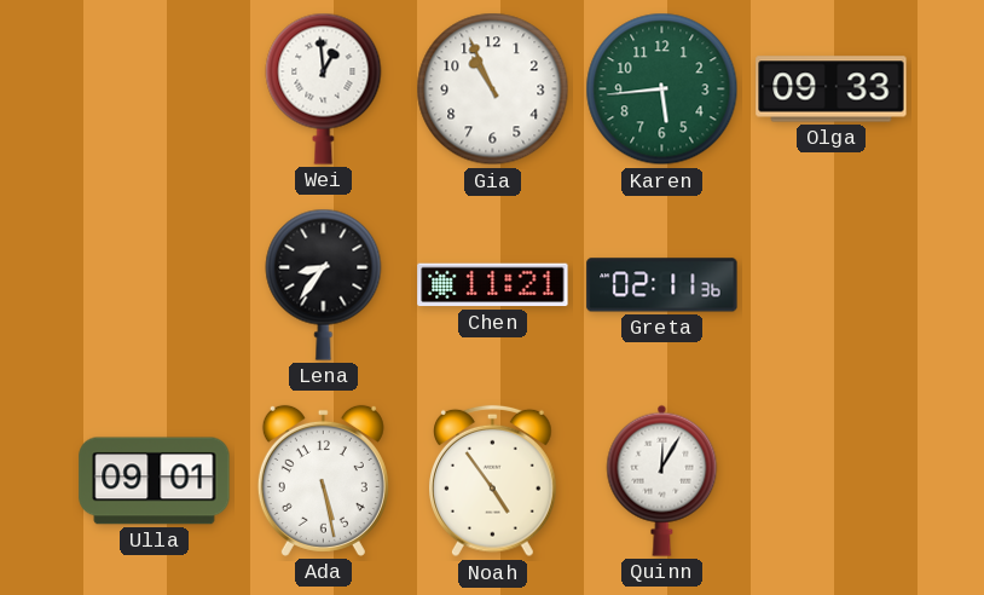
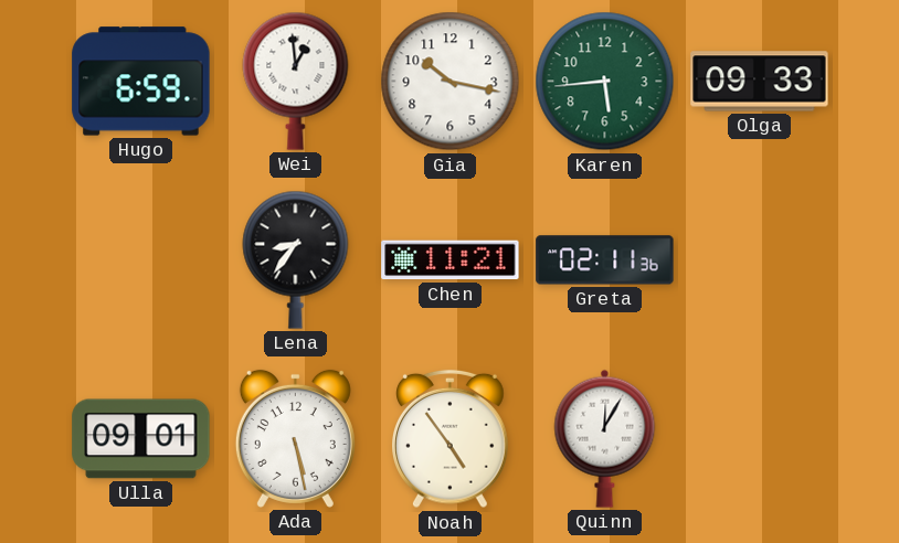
Hugo: none -> 6:59 (141, 82)
Gia: 10:56 -> 10:17 (451, 82)
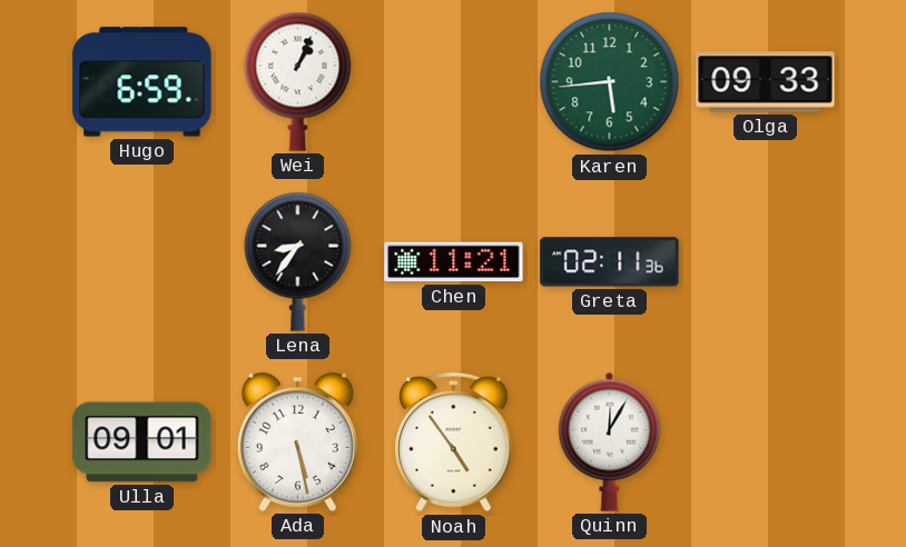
Wei: 12:59 -> 1:04 (298, 81)
Gia: 10:17 -> none (451, 82)
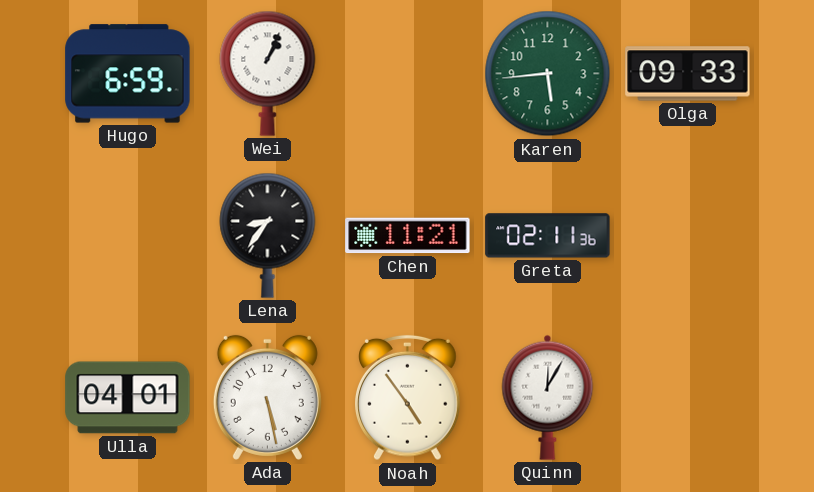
Ulla: 09:01 -> 04:01 (128, 398)
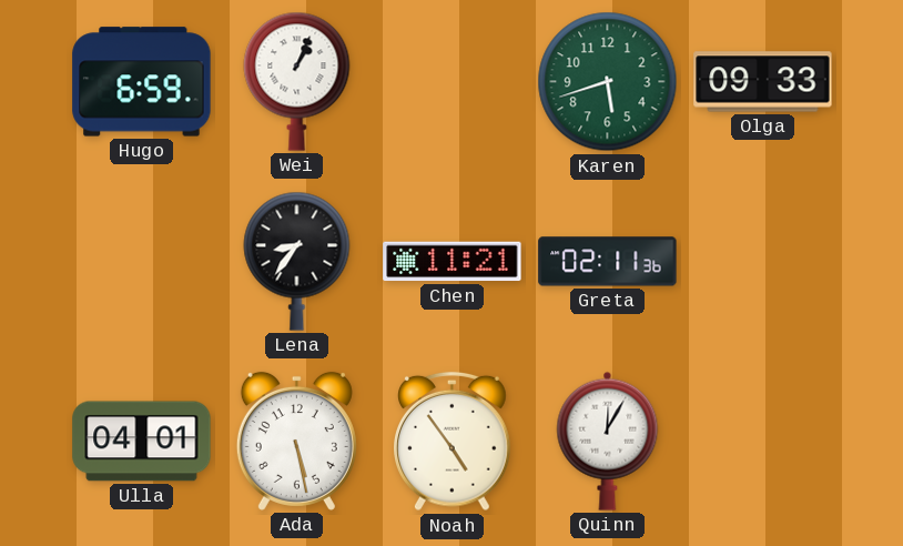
Karen: 5:44 -> 5:42 (608, 82)
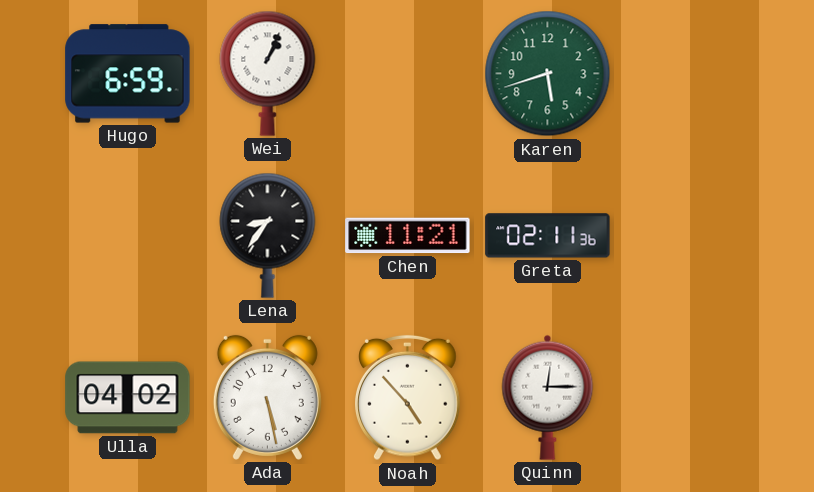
Olga: 09:33 -> none (763, 82)
Ulla: 04:01 -> 04:02 (128, 398)
Noah: 4:54 -> 4:53 (408, 398)
Quinn: 12:05 -> 12:15 (548, 397)
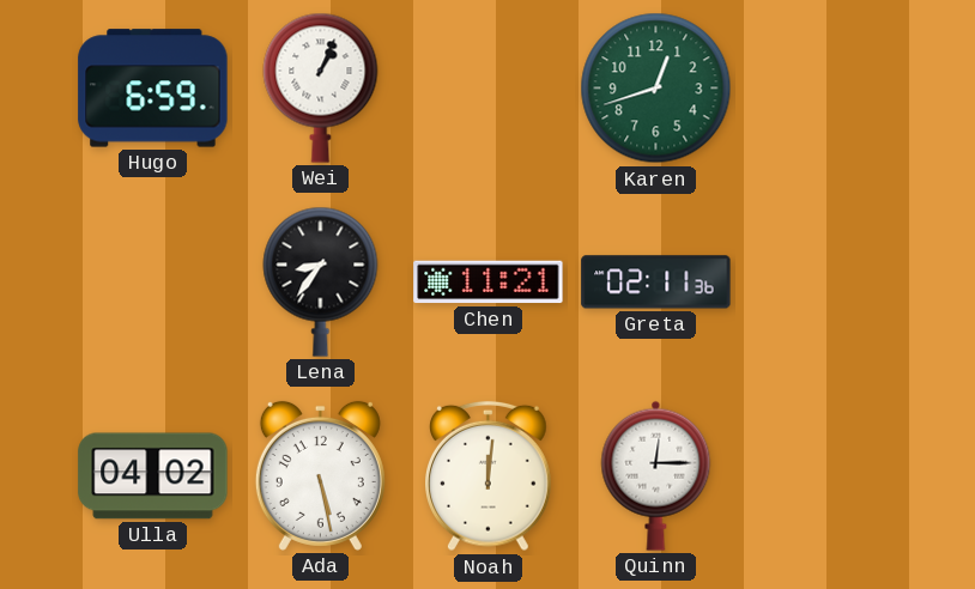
Karen: 5:42 -> 12:42 (656, 89)
Noah: 4:53 -> 12:01 (489, 476)
